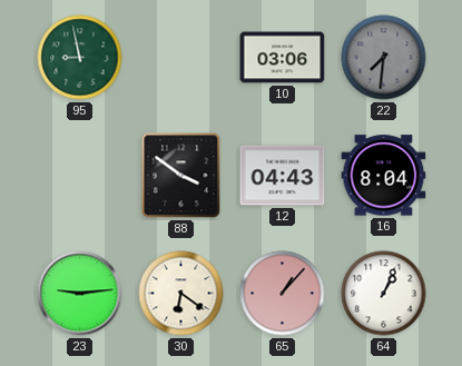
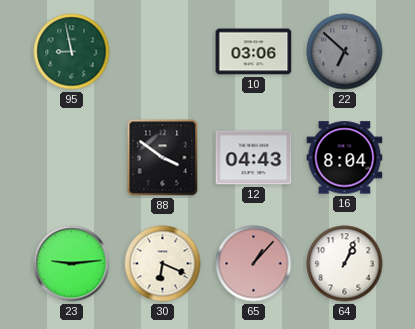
22: 7:31 -> 6:52 (345, 52)
30: 6:21 -> 6:19 (163, 264)
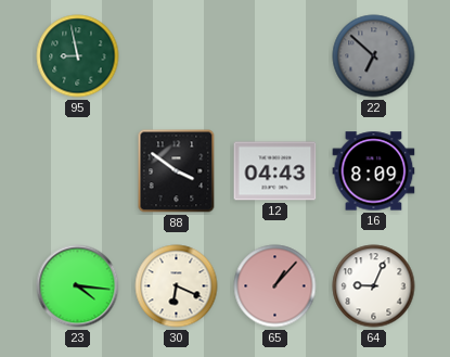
10: 03:06 -> none (254, 52)
16: 8:04 -> 8:09 (374, 171)
23: 9:14 -> 4:16 (78, 286)
64: 1:04 -> 9:04 (374, 286)
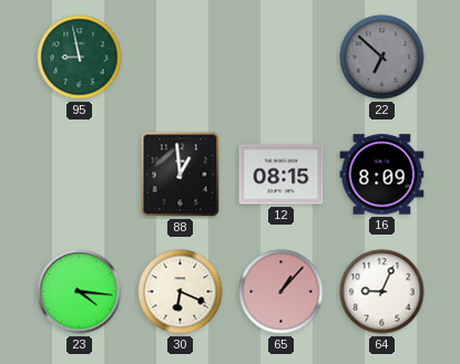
88: 3:51 -> 12:59 (181, 175)
12: 04:43 -> 08:15 (282, 175)
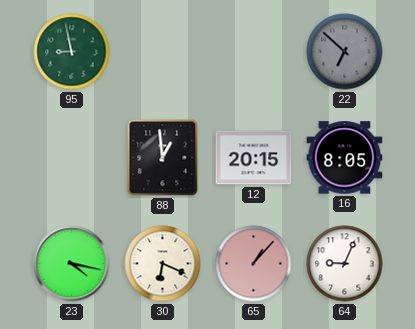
12: 08:15 -> 20:15 (254, 158)
16: 8:09 -> 8:05 (345, 158)
23: 4:16 -> 4:17 (72, 264)
